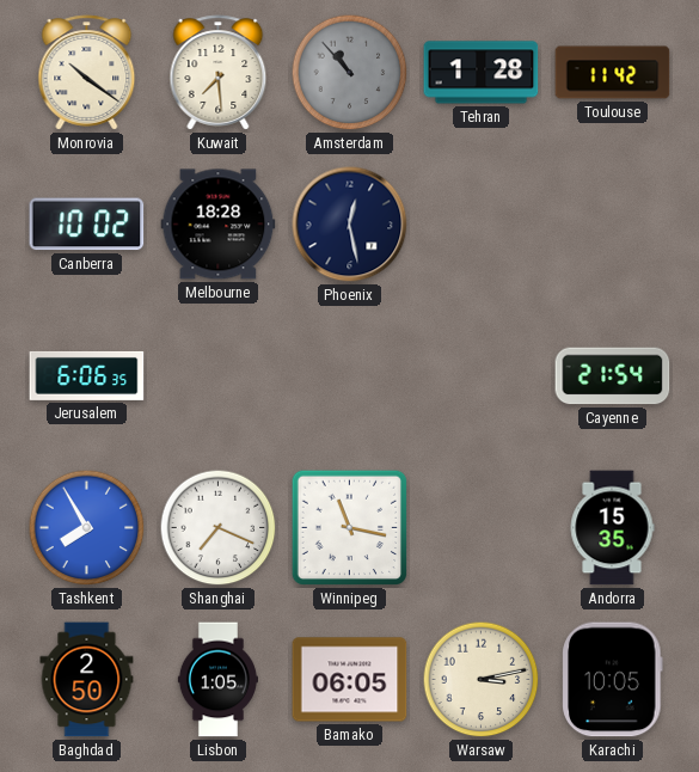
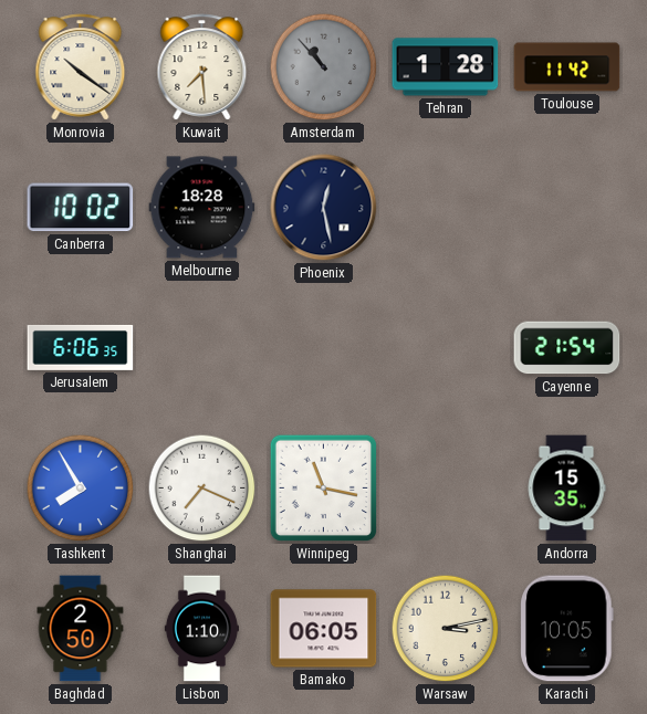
Lisbon: 1:05 -> 1:10 (201, 629)
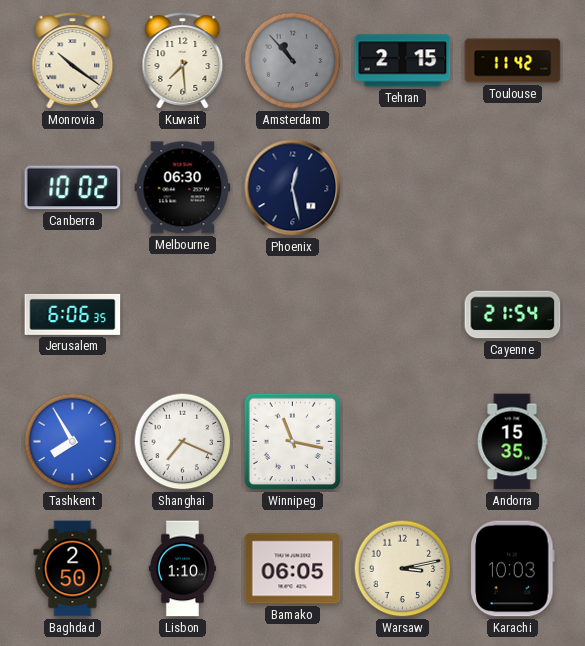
Tehran: 1:28 -> 2:15 (403, 61)
Melbourne: 18:28 -> 06:30 (183, 188)
Karachi: 10:05 -> 10:03 (513, 569)
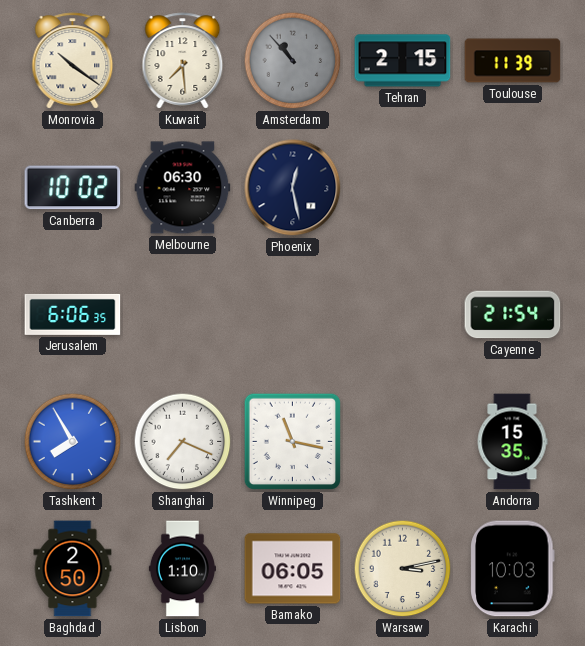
Toulouse: 11:42 -> 11:39 (513, 61)
